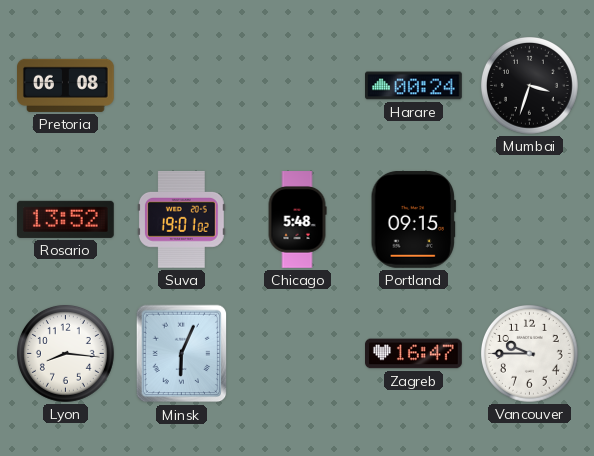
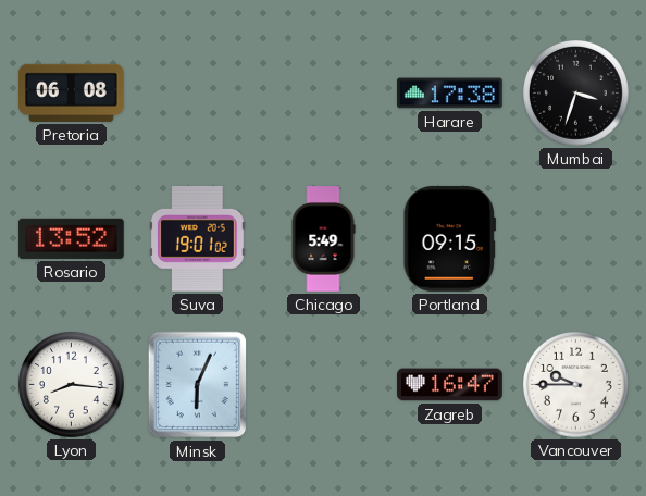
Harare: 00:24 -> 17:38 (450, 94)
Chicago: 5:48 -> 5:49 (323, 239)
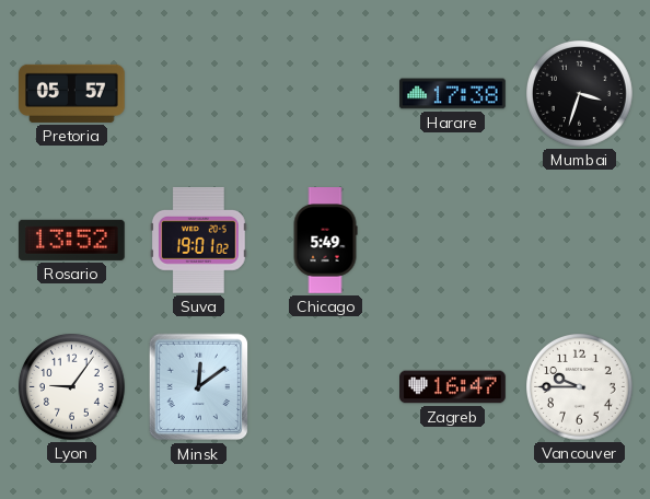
Pretoria: 06:08 -> 05:57 (72, 93)
Portland: 09:15 -> none (449, 239)
Lyon: 8:16 -> 9:06 (72, 387)
Minsk: 6:04 -> 12:09 (199, 387)
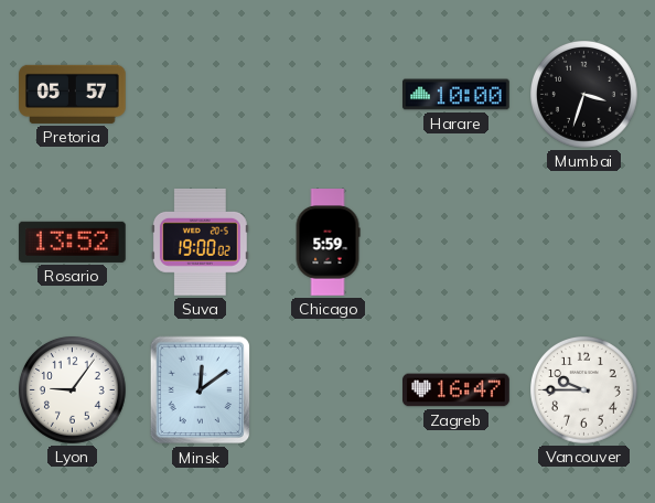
Harare: 17:38 -> 10:00 (457, 95)
Suva: 19:01 -> 19:00 (200, 242)
Chicago: 5:49 -> 5:59 (327, 243)
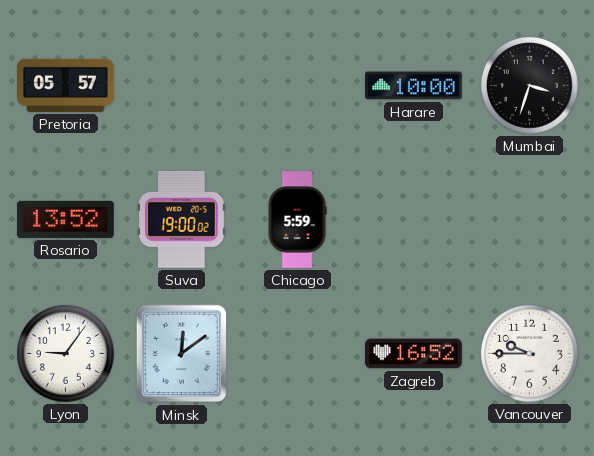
Zagreb: 16:47 -> 16:52 (414, 354)
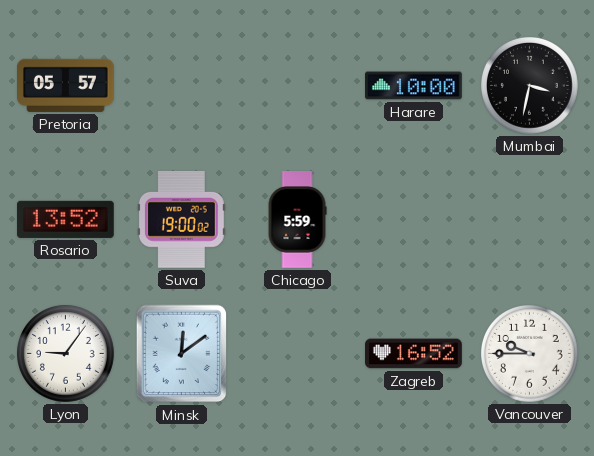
Mumbai: 3:33 -> 3:32 (530, 86)
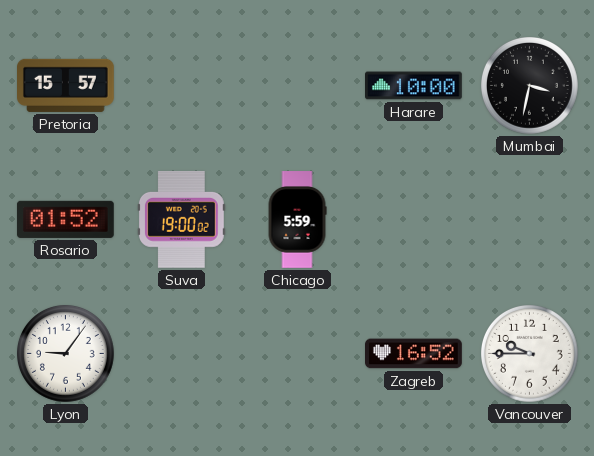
Pretoria: 05:57 -> 15:57 (66, 85)
Rosario: 13:52 -> 01:52 (65, 219)
Minsk: 12:09 -> none (182, 354)
